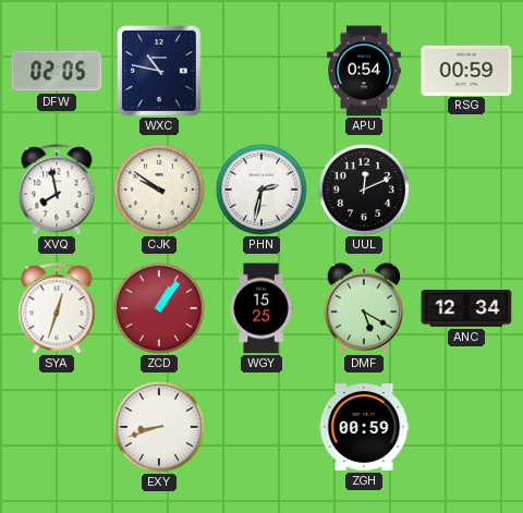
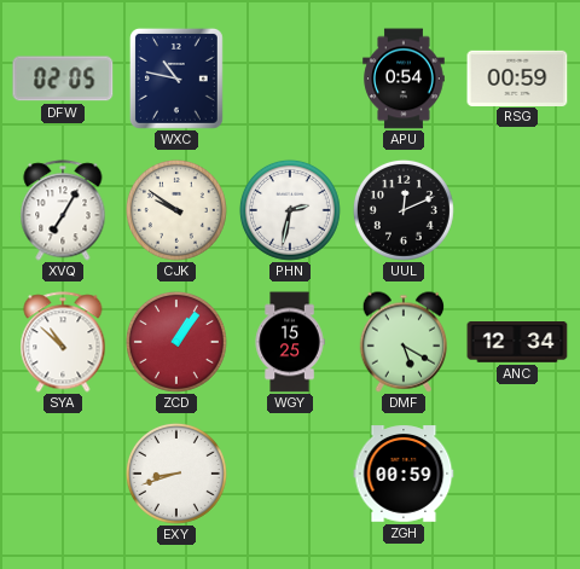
XVQ: 7:58 -> 7:05 (63, 210)
SYA: 12:33 -> 10:52 (63, 342)
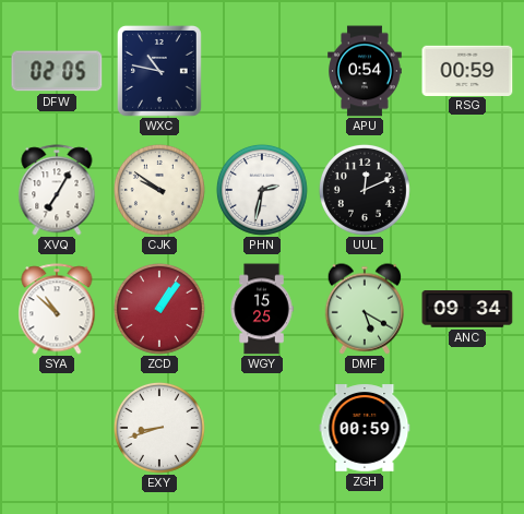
ANC: 12:34 -> 09:34 (467, 310)
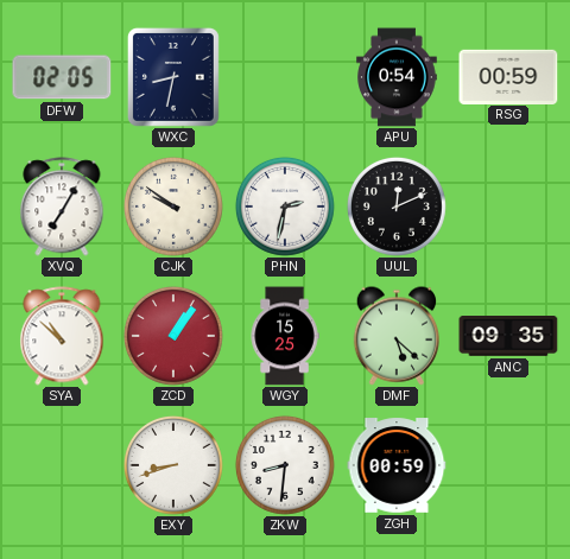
WXC: 10:47 -> 8:32 (173, 77)
DMF: 5:20 -> 5:22 (395, 336)
ANC: 09:34 -> 09:35 (508, 337)
ZKW: none -> 8:31 (285, 465)
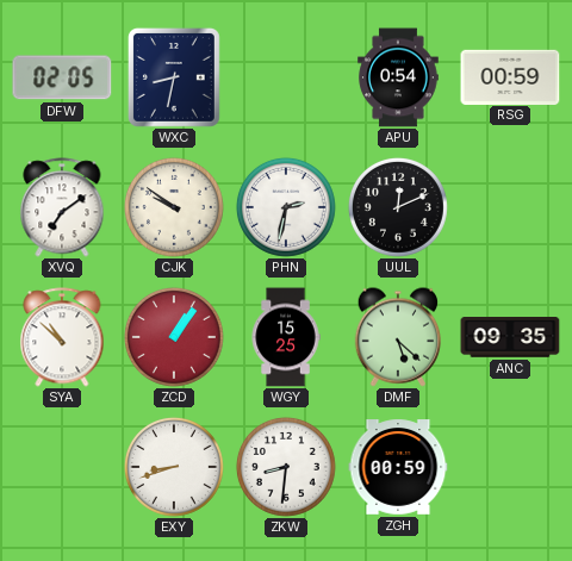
XVQ: 7:05 -> 7:09 (62, 207)
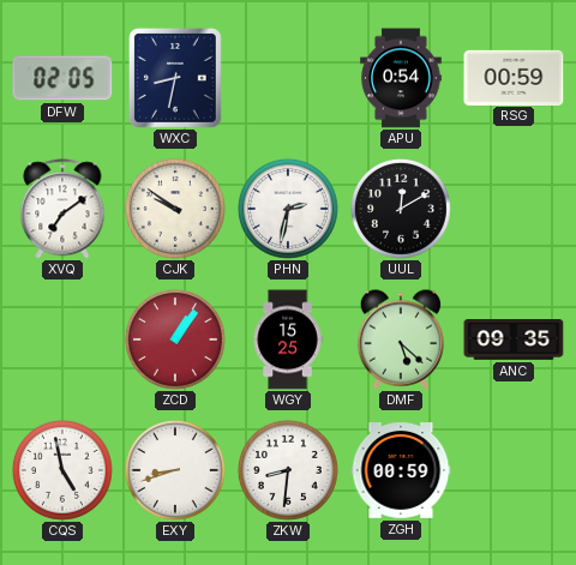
UUL: 12:11 -> 12:10 (401, 209)
SYA: 10:52 -> none (62, 337)
CQS: none -> 4:58 (62, 470)
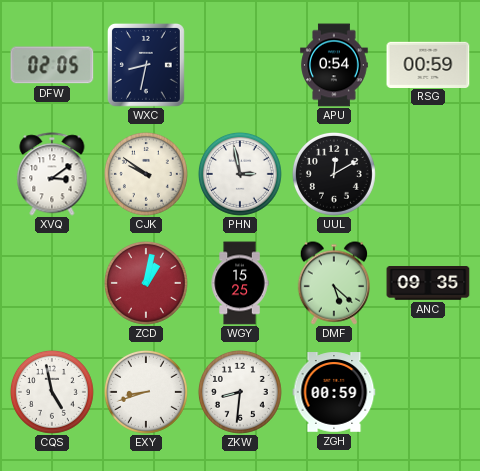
XVQ: 7:09 -> 3:09 (52, 174)
PHN: 2:32 -> 2:58 (240, 174)
ZCD: 1:06 -> 1:02 (146, 283)
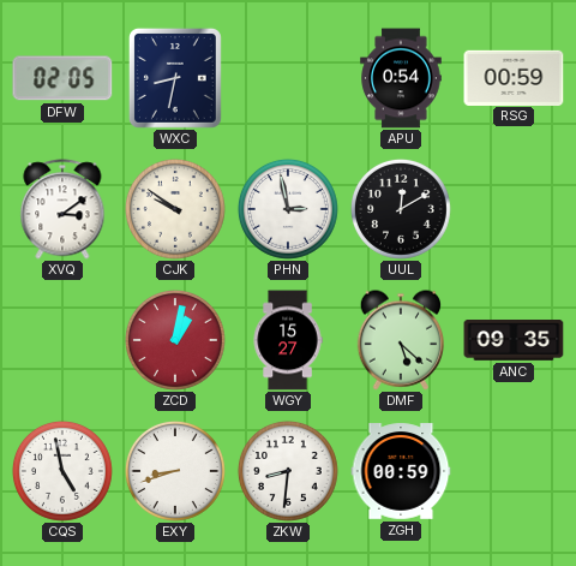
WGY: 15:25 -> 15:27 (288, 340)
